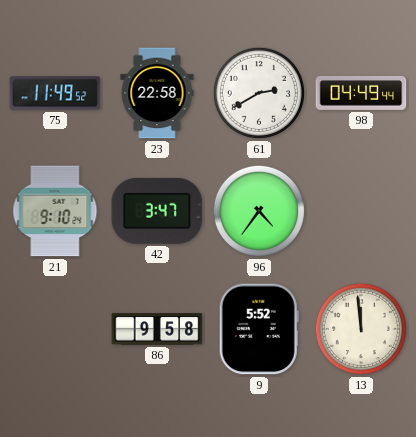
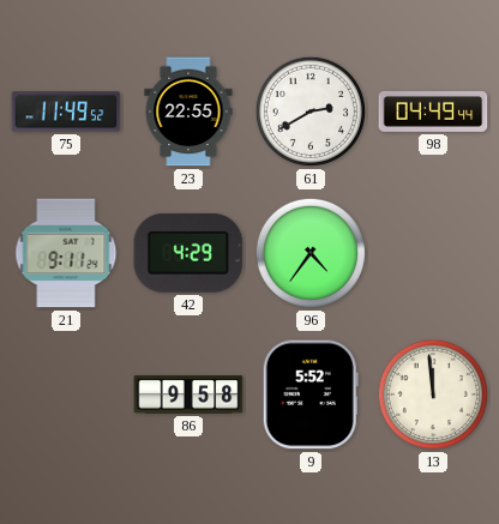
23: 22:58 -> 22:55 (188, 112)
21: 9:10 -> 9:11 (66, 253)
42: 3:47 -> 4:29 (188, 253)
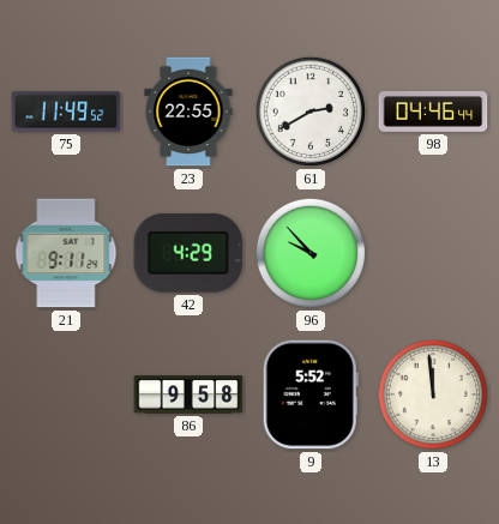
98: 04:49 -> 04:46 (433, 112)
96: 4:36 -> 9:53 (311, 253)
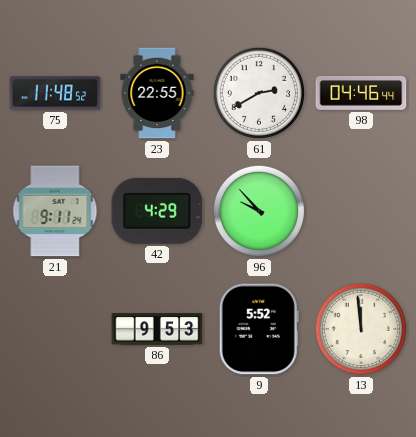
75: 11:49 -> 11:48 (55, 93)
86: 9:58 -> 9:53 (157, 329)
